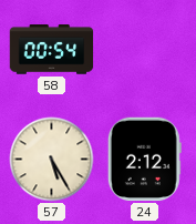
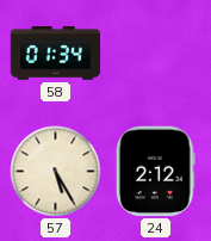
58: 00:54 -> 01:34 (56, 54)
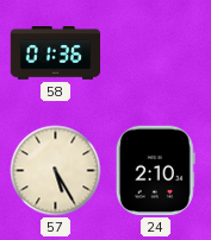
58: 01:34 -> 01:36 (56, 53)
24: 2:12 -> 2:10 (155, 171)
